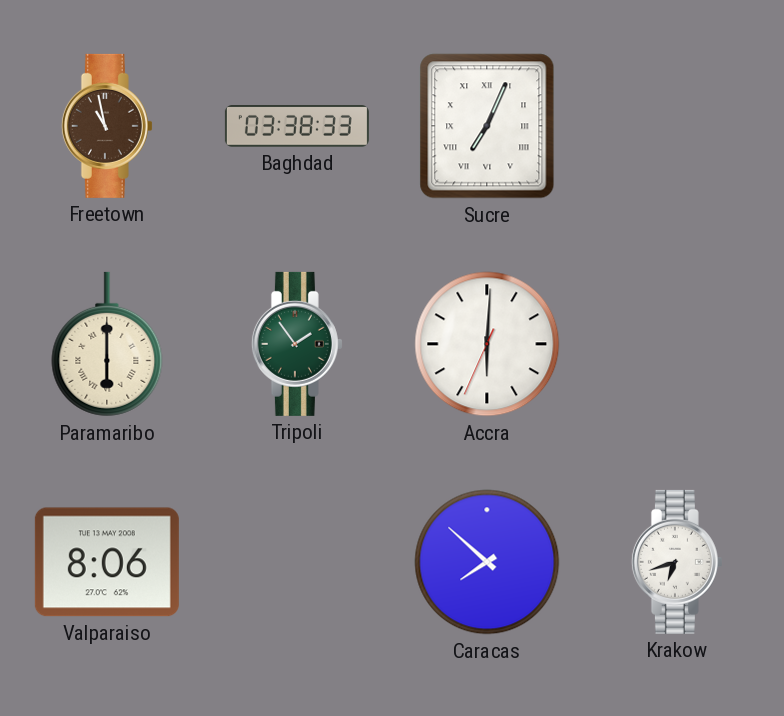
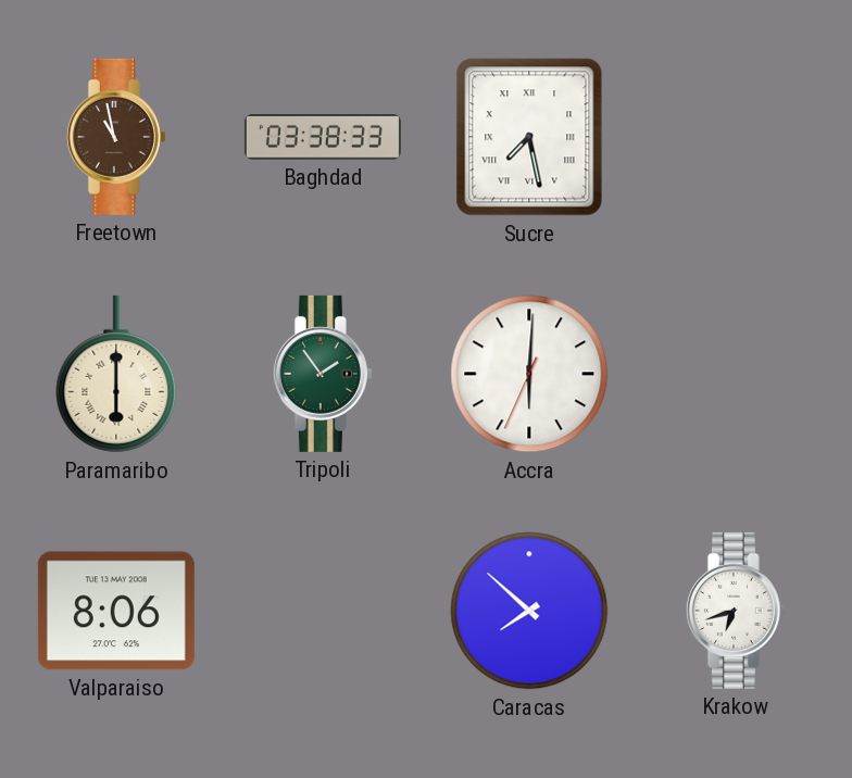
Sucre: 7:04 -> 7:28 (529, 137)
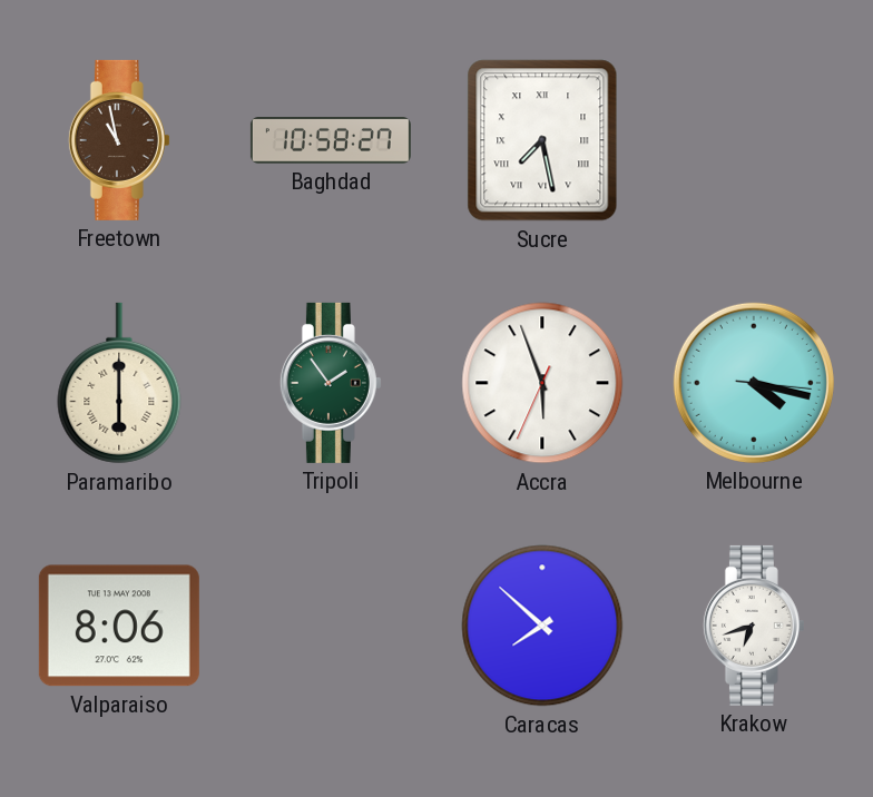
Baghdad: 03:38 -> 10:58 (331, 141)
Accra: 6:00 -> 5:56 (542, 383)
Melbourne: none -> 4:17 (754, 383)
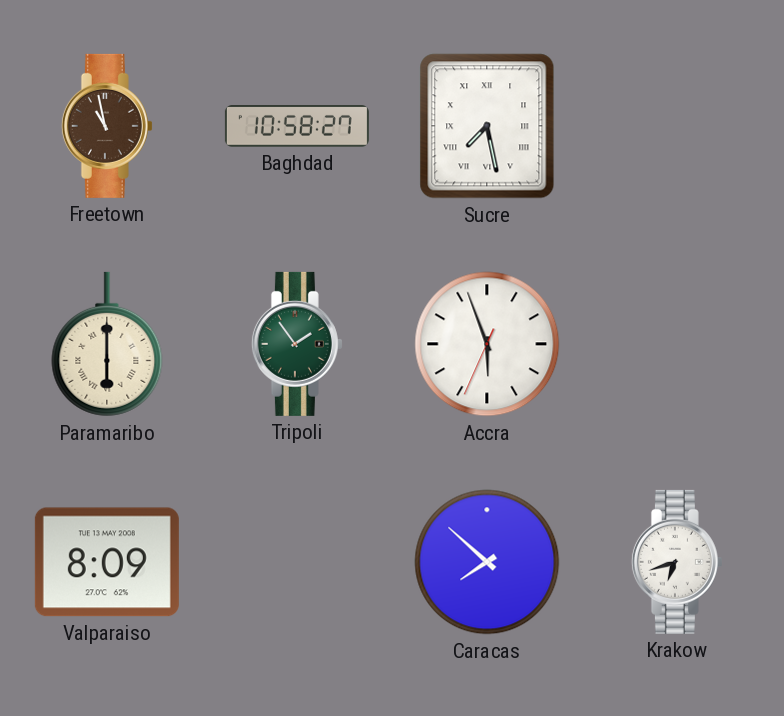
Melbourne: 4:17 -> none (754, 383)
Valparaiso: 8:06 -> 8:09 (107, 562)
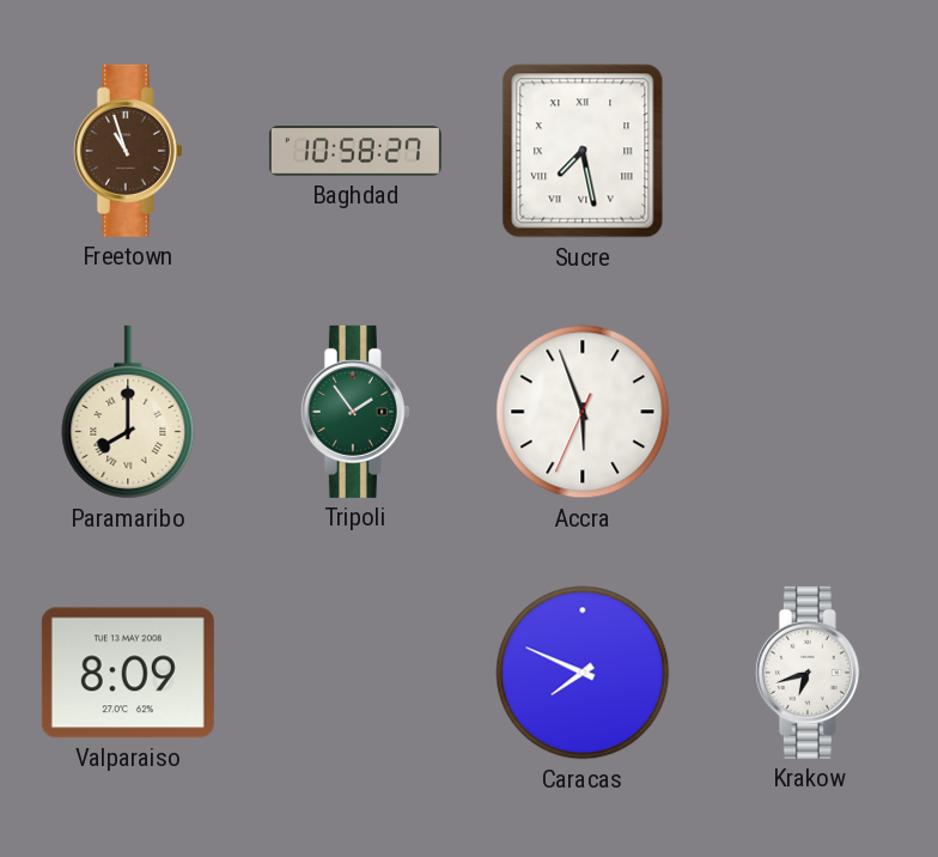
Freetown: 10:58 -> 10:57 (128, 151)
Paramaribo: 6:00 -> 8:00 (128, 412)
Caracas: 7:52 -> 7:49 (583, 673)
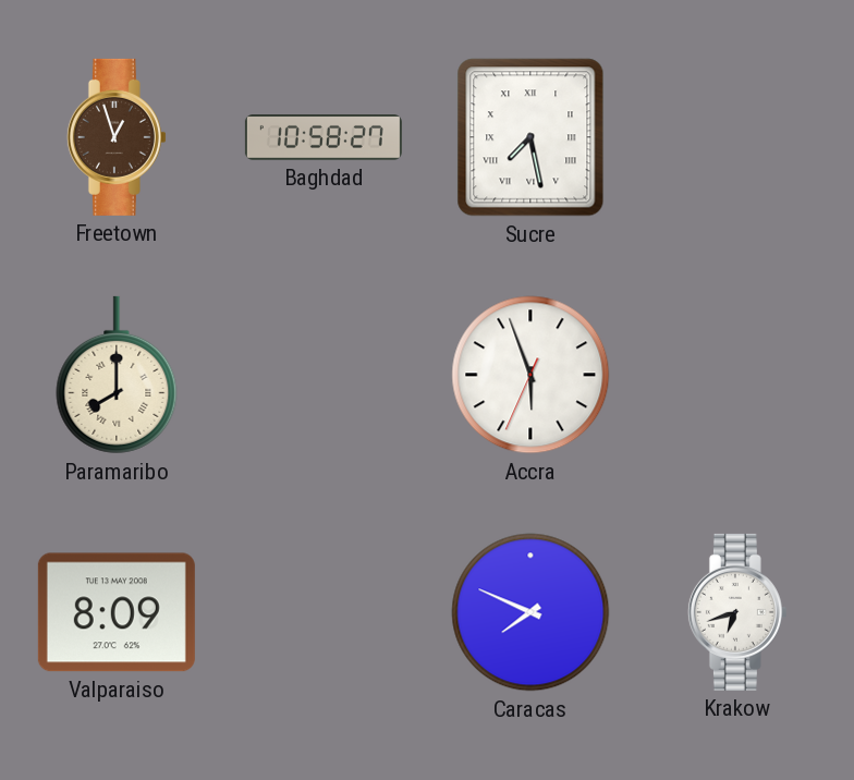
Freetown: 10:57 -> 12:57 (117, 137)
Tripoli: 1:54 -> none (355, 412)
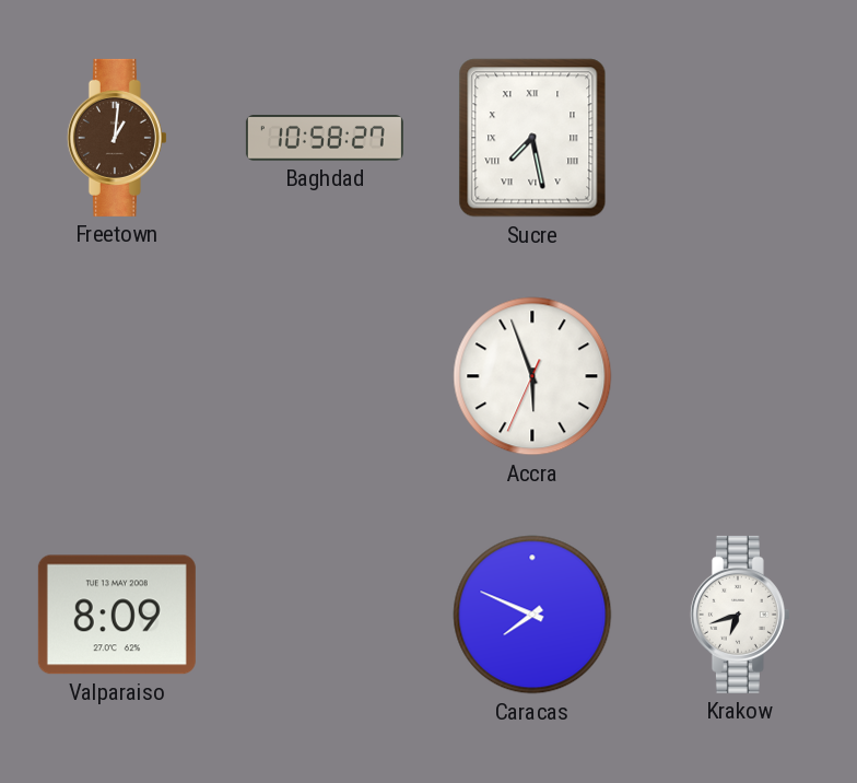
Freetown: 12:57 -> 1:01 (117, 138)
Paramaribo: 8:00 -> none (117, 375)
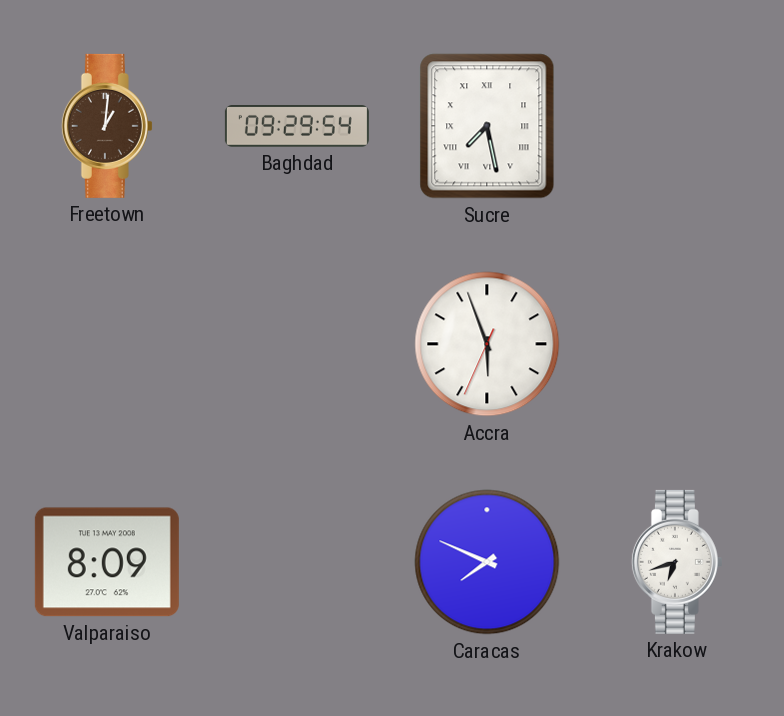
Baghdad: 10:58 -> 09:29 (297, 127)
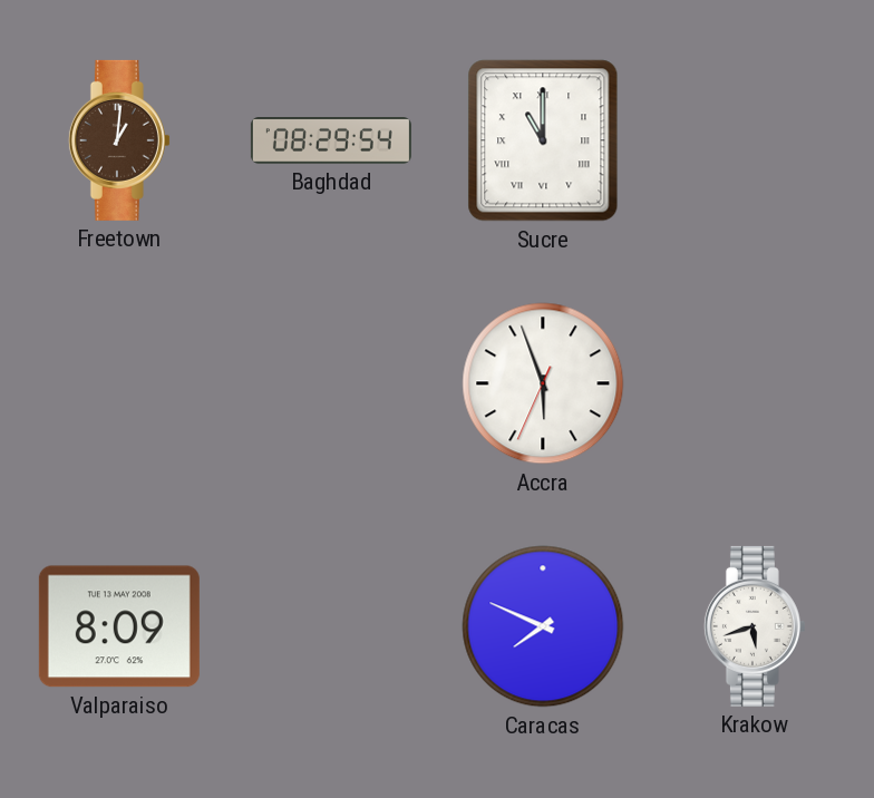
Baghdad: 09:29 -> 08:29 (331, 142)
Sucre: 7:28 -> 11:00 (543, 140)
Krakow: 6:42 -> 5:42 (755, 626)
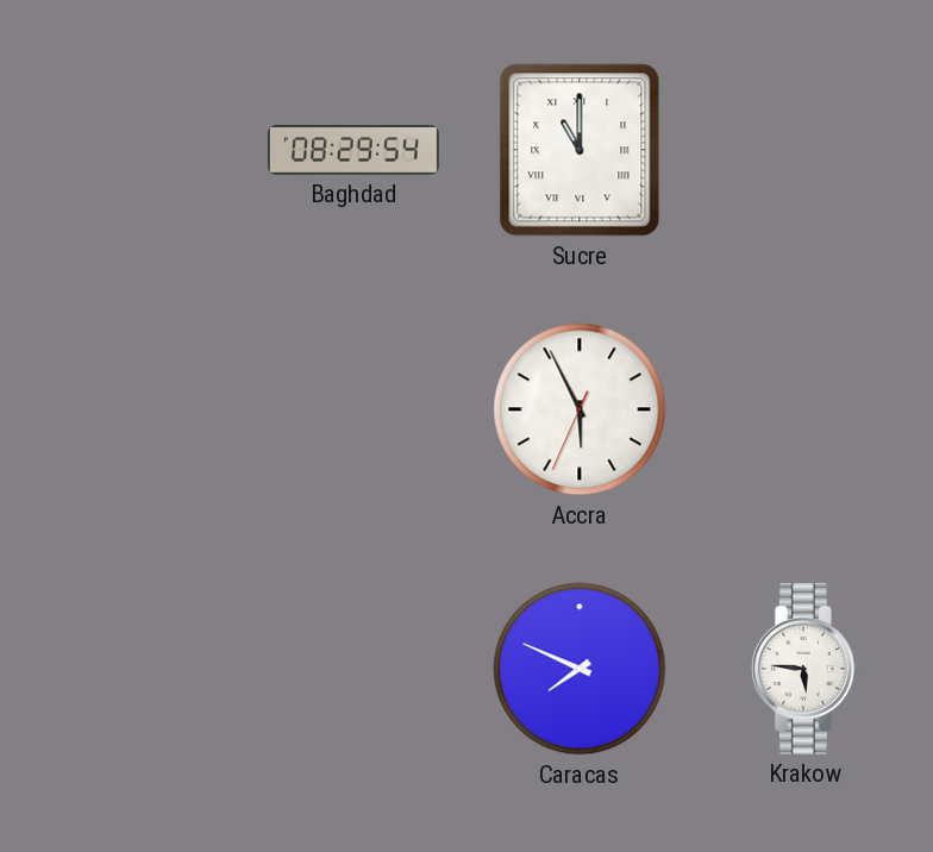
Freetown: 1:01 -> none (119, 140)
Accra: 5:56 -> 5:55 (580, 409)
Valparaiso: 8:09 -> none (119, 626)
Krakow: 5:42 -> 5:46 (806, 669)
